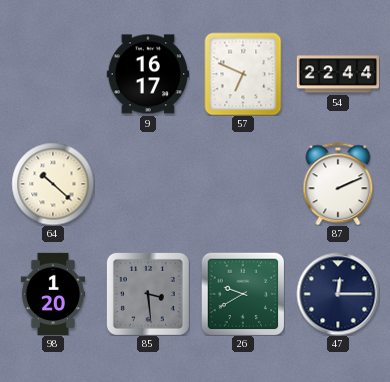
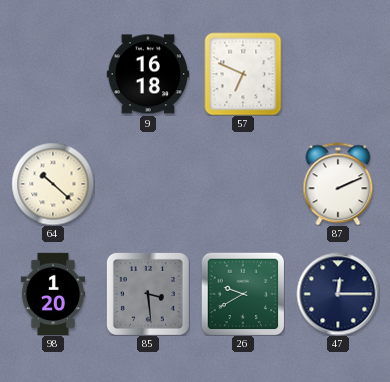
9: 16:17 -> 16:18 (147, 74)
54: 22:44 -> none (337, 74)
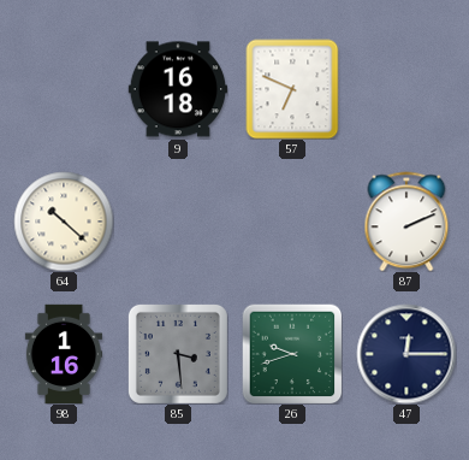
98: 1:20 -> 1:16 (63, 354)
26: 9:40 -> 9:42 (292, 354)
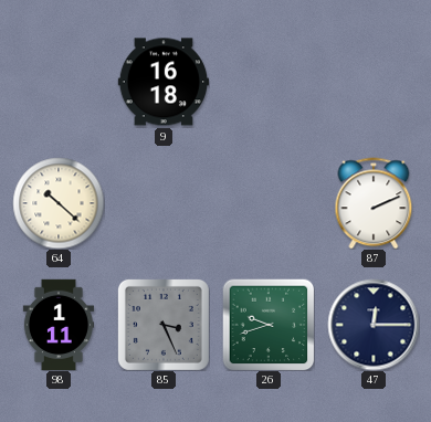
57: 6:49 -> none (292, 89)
98: 1:16 -> 1:11 (57, 325)
85: 3:29 -> 3:26 (164, 325)
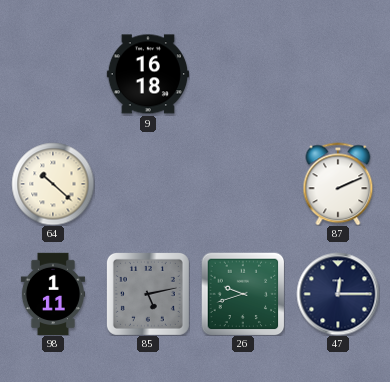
85: 3:26 -> 5:13 (148, 294)
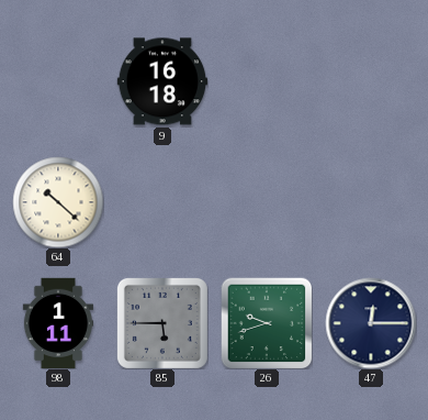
87: 2:11 -> none (338, 184)
85: 5:13 -> 5:45 (162, 323)
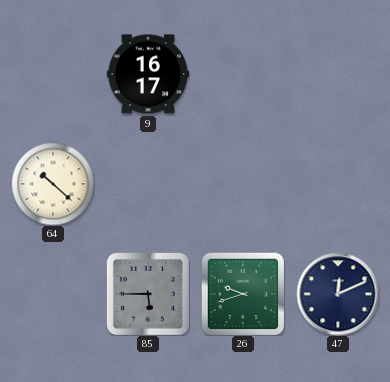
9: 16:18 -> 16:17 (147, 74)
98: 1:11 -> none (57, 323)
47: 12:15 -> 12:11 (338, 294)
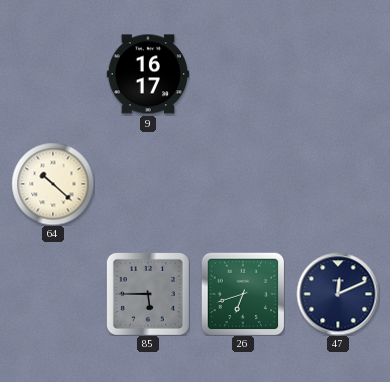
26: 9:42 -> 6:42 (243, 294)
